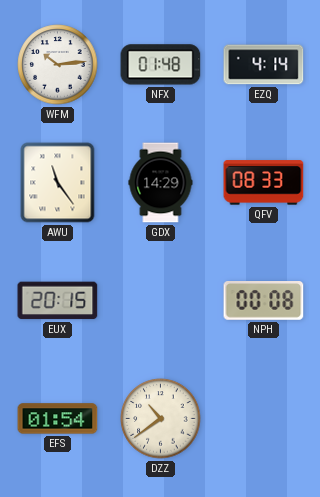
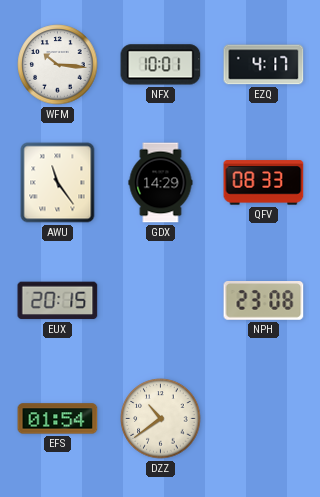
WFM: 10:14 -> 10:16 (58, 65)
NFX: 01:48 -> 10:01 (161, 65)
EZQ: 4:14 -> 4:17 (264, 65)
NPH: 00:08 -> 23:08 (264, 301)
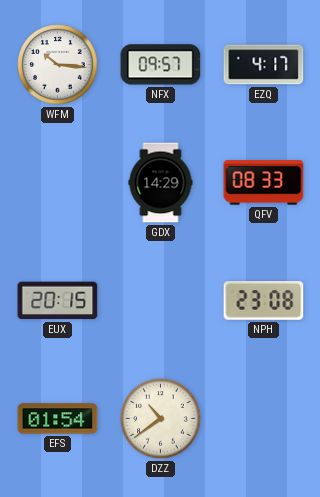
NFX: 10:01 -> 09:57 (161, 65)
AWU: 11:24 -> none (58, 183)
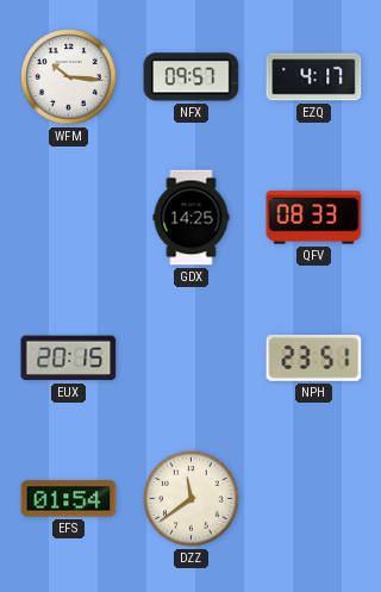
GDX: 14:29 -> 14:25 (192, 218)
NPH: 23:08 -> 23:51 (314, 359)
DZZ: 10:39 -> 11:39 (192, 499)
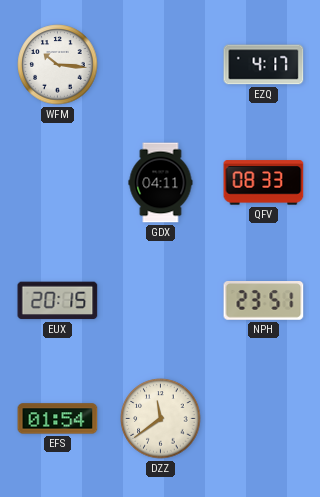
NFX: 09:57 -> none (192, 77)
GDX: 14:25 -> 04:11 (161, 183)
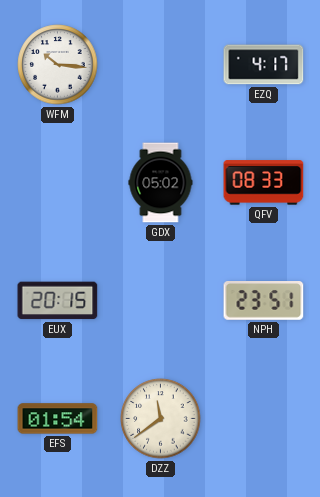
GDX: 04:11 -> 05:02 (161, 183)
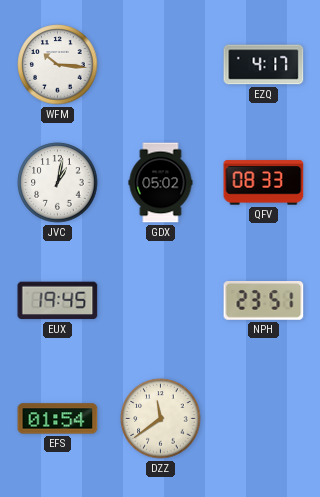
JVC: none -> 1:02 (58, 183)
EUX: 20:15 -> 19:45 (58, 301)
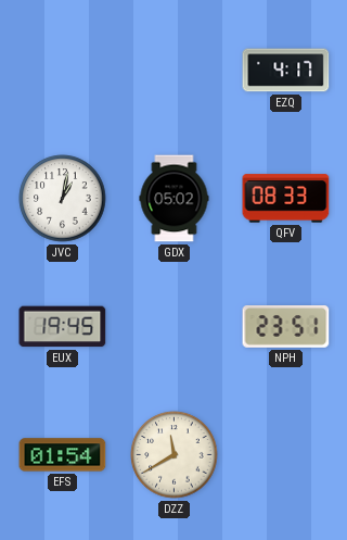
WFM: 10:16 -> none (58, 65)
DZZ: 11:39 -> 11:40 (175, 455)
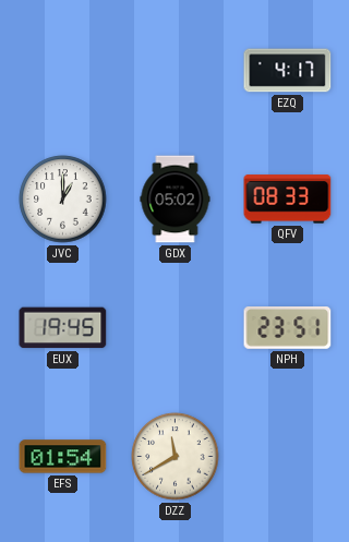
JVC: 1:02 -> 1:00 (63, 200)
